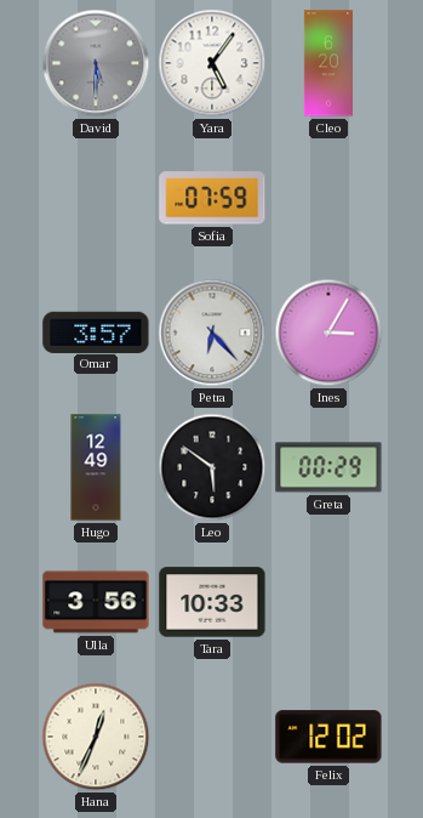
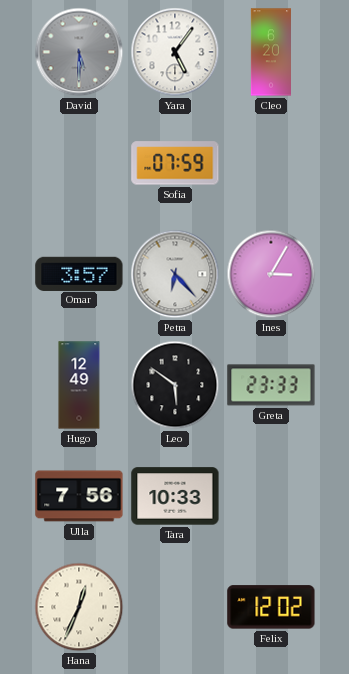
Greta: 00:29 -> 23:33 (271, 385)
Ulla: 3:56 -> 7:56 (79, 496)
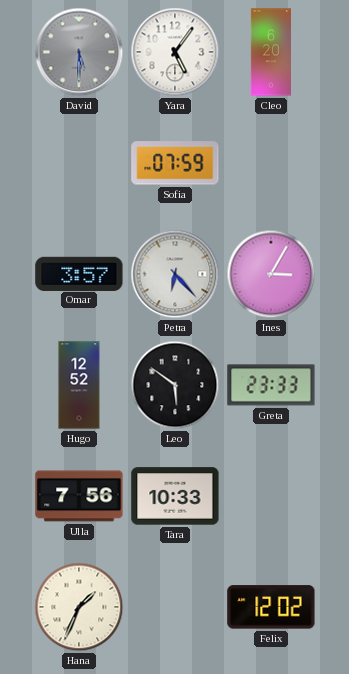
Hugo: 12:49 -> 12:52 (79, 385)
Hana: 12:34 -> 1:34 (79, 607)
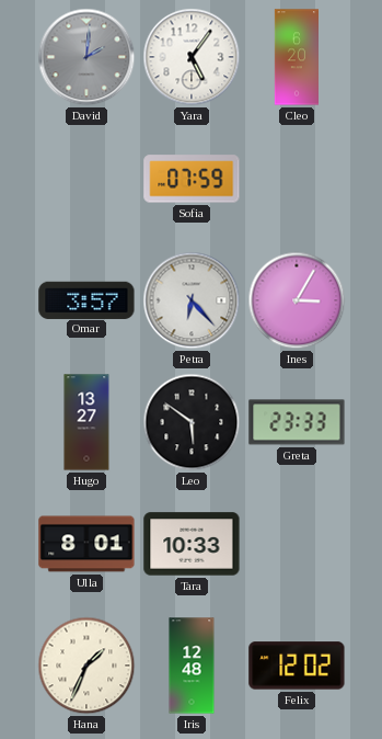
David: 5:30 -> 2:01 (86, 57)
Hugo: 12:52 -> 13:27 (86, 422)
Ulla: 7:56 -> 8:01 (86, 544)
Iris: none -> 12:48 (192, 666)
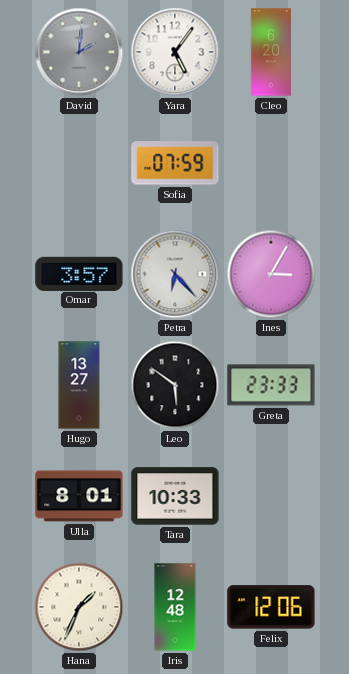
Felix: 12:02 -> 12:06 (271, 607)
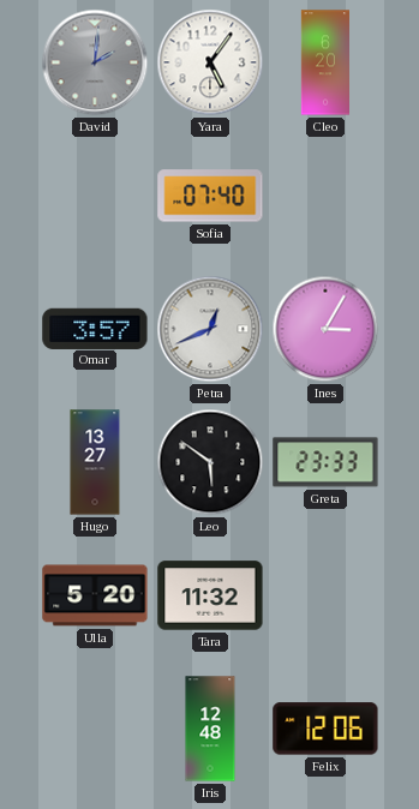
Sofia: 07:59 -> 07:40 (210, 196)
Petra: 6:23 -> 12:41 (210, 329)
Ulla: 8:01 -> 5:20 (95, 595)
Tara: 10:33 -> 11:32 (210, 595)
Hana: 1:34 -> none (79, 607)
